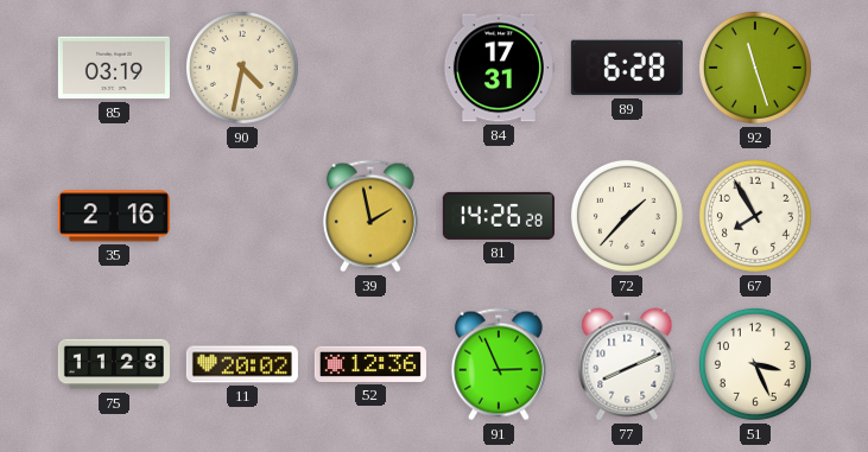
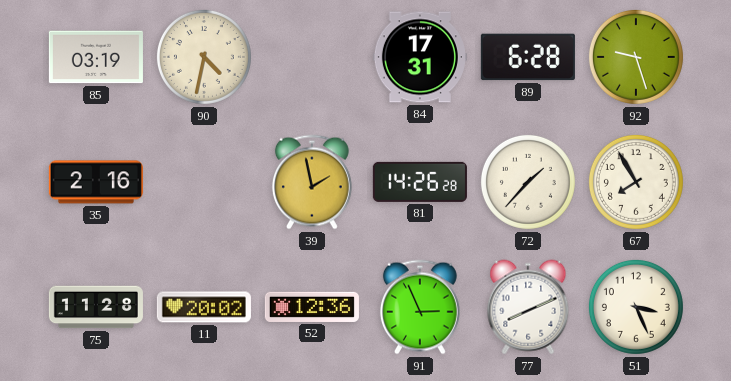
92: 11:27 -> 9:27 (636, 57)
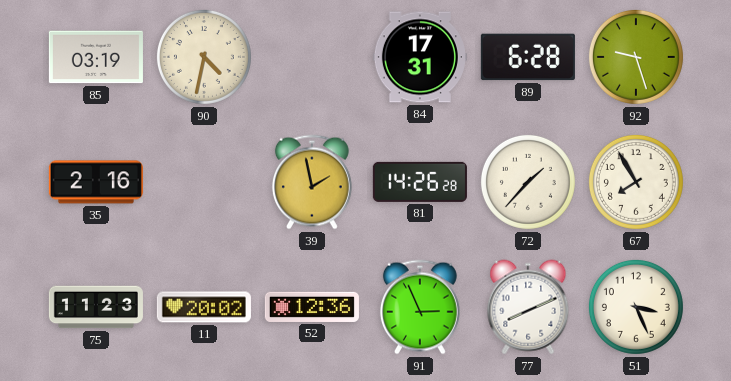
75: 11:28 -> 11:23 (96, 307)
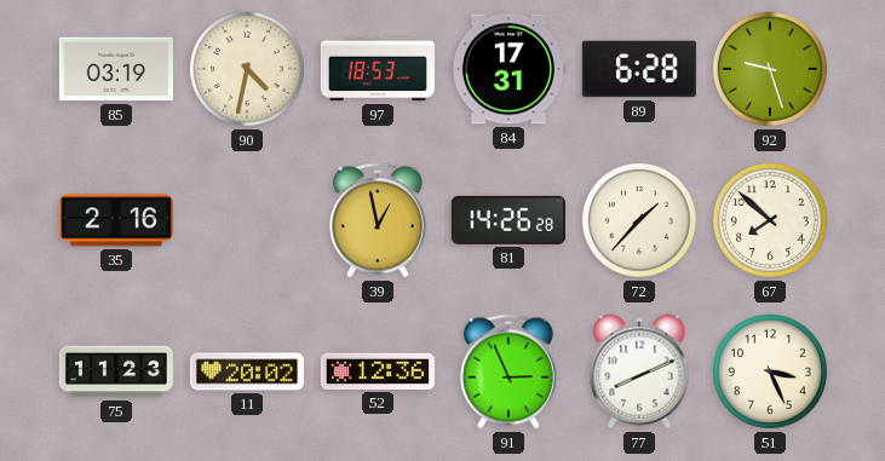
97: none -> 18:53 (378, 69)
39: 1:58 -> 12:58 (378, 220)
67: 7:55 -> 7:52 (770, 220)
